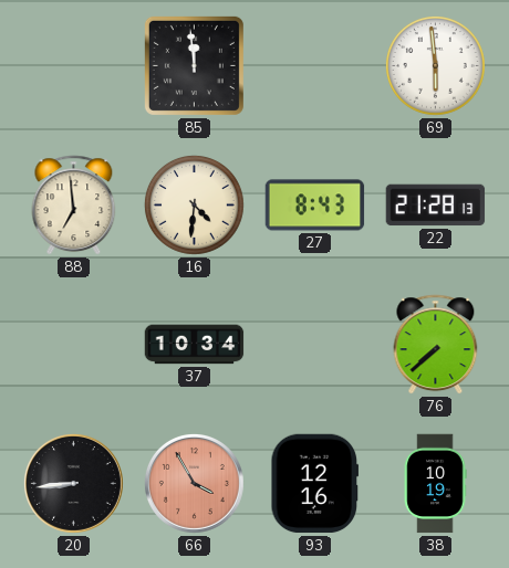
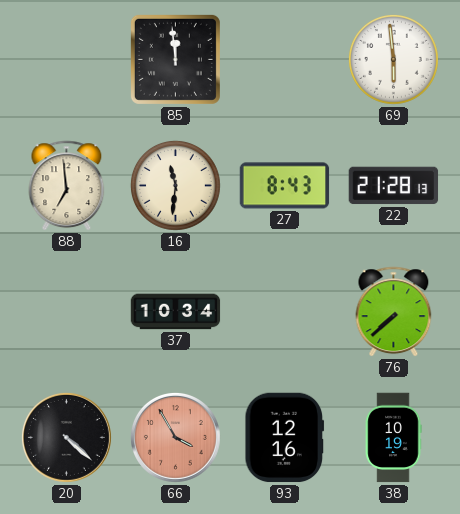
16: 4:31 -> 11:31 (175, 185)
20: 8:44 -> 4:22 (66, 437)
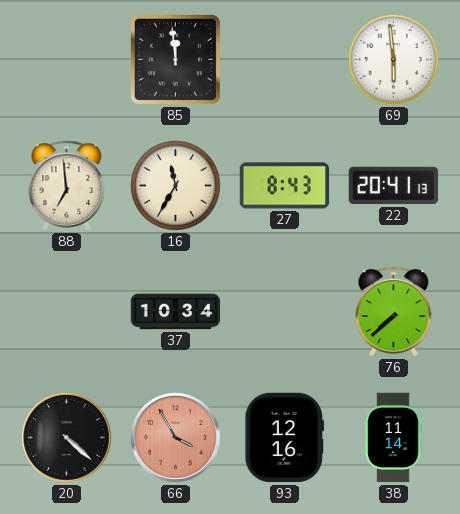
16: 11:31 -> 11:35 (175, 185)
22: 21:28 -> 20:41 (394, 186)
38: 10:19 -> 11:14 (393, 438)
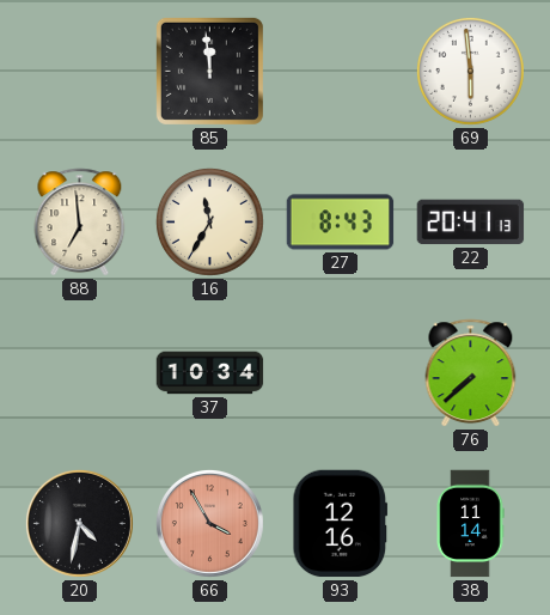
20: 4:22 -> 4:32 (79, 523)
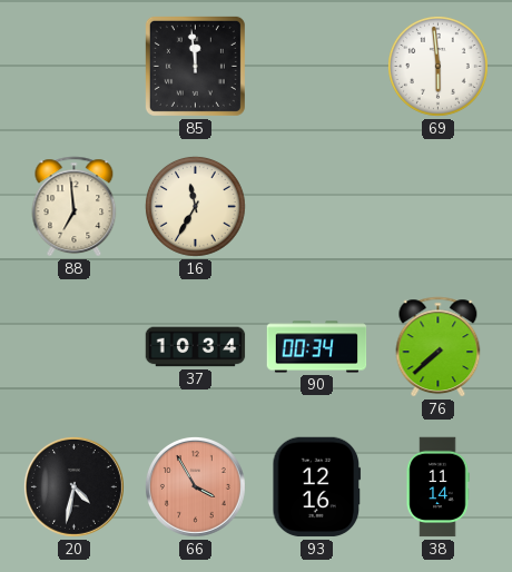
27: 8:43 -> none (341, 223)
22: 20:41 -> none (471, 223)
90: none -> 00:34 (317, 347)
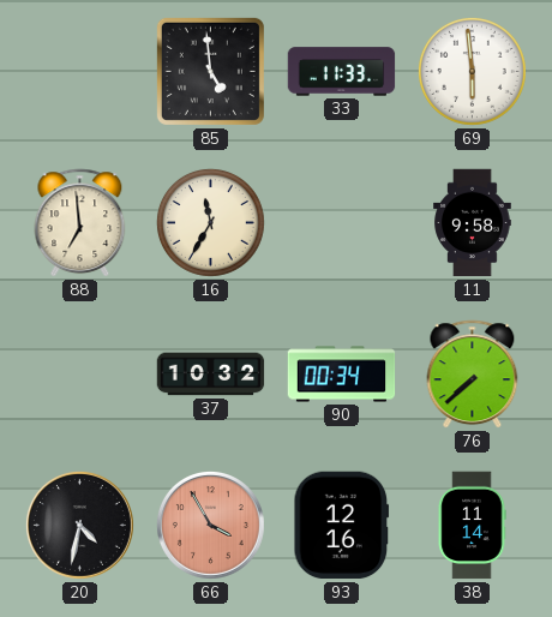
85: 11:59 -> 4:59 (210, 71)
33: none -> 11:33 (342, 72)
11: none -> 9:58 (473, 223)
37: 10:34 -> 10:32 (211, 375)
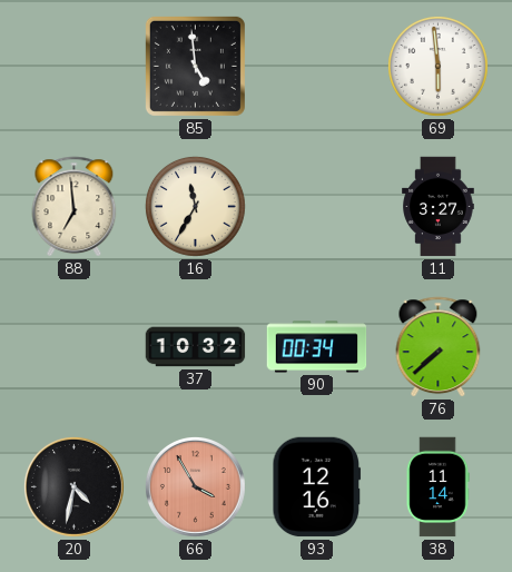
33: 11:33 -> none (342, 72)
11: 9:58 -> 3:27 (439, 207)
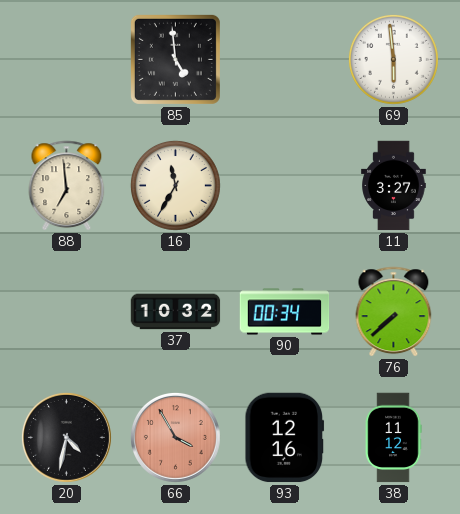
38: 11:14 -> 11:12 (393, 438)
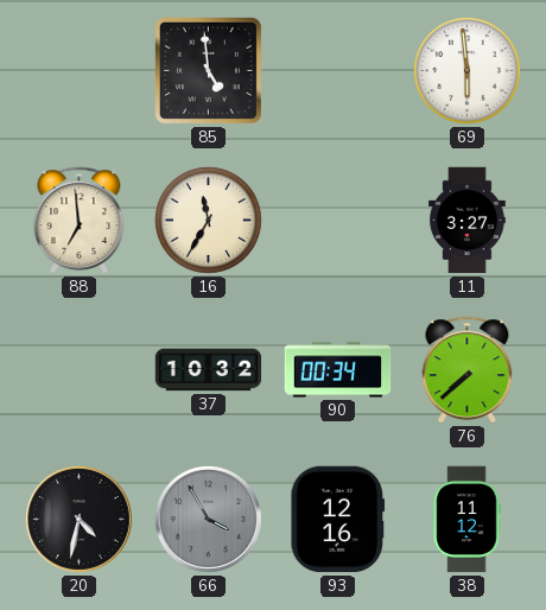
66 dial: salmon -> grey (208, 519)
